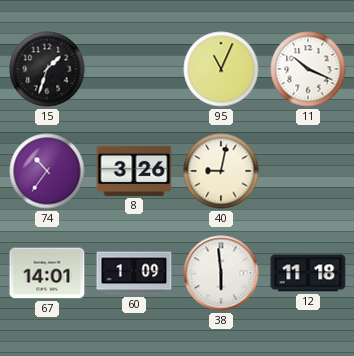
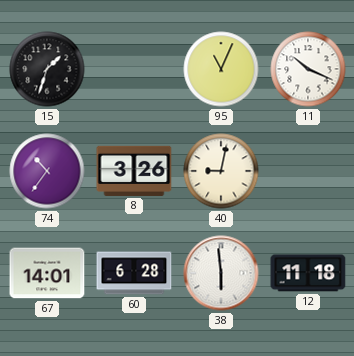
60: 1:09 -> 6:28 (134, 273)
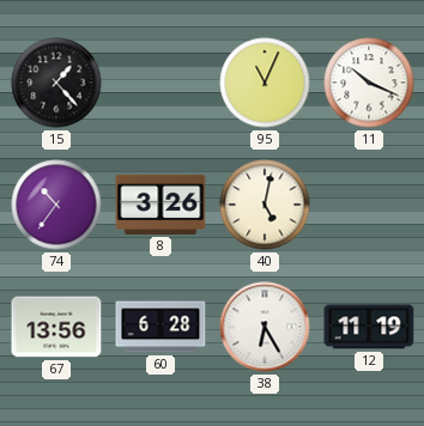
15: 1:33 -> 1:23 (56, 83)
40: 9:02 -> 5:02 (265, 205)
67: 14:01 -> 13:56 (56, 327)
38: 5:59 -> 6:25 (265, 327)
12: 11:18 -> 11:19 (369, 327)
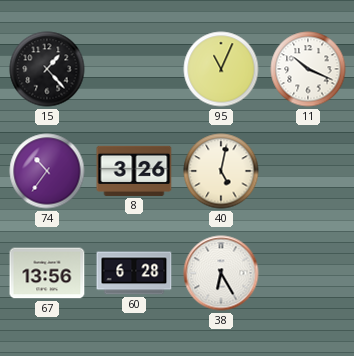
12: 11:19 -> none (369, 327)
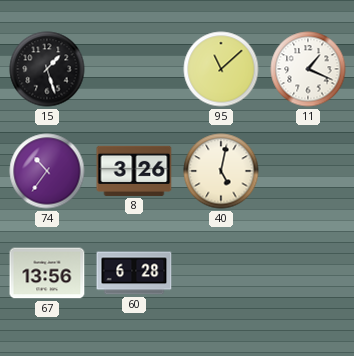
15: 1:23 -> 1:27 (47, 69)
95: 11:04 -> 11:08 (221, 69)
11: 10:19 -> 1:19 (308, 69)
38: 6:25 -> none (221, 273)
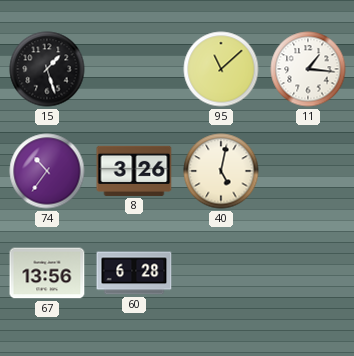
11: 1:19 -> 1:16 (308, 69)
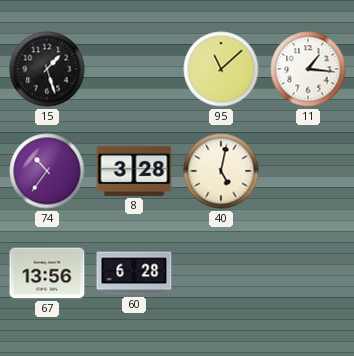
8: 3:26 -> 3:28 (134, 171)
